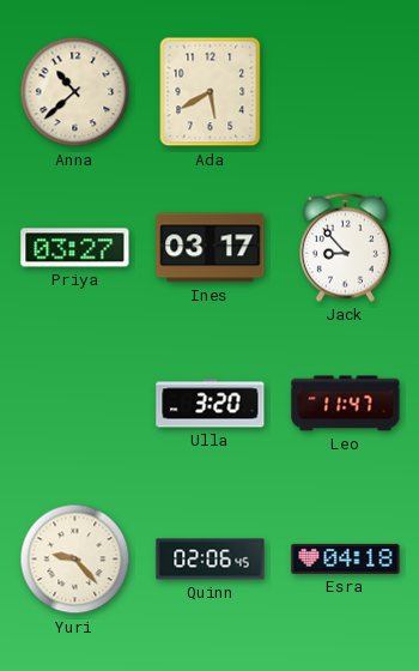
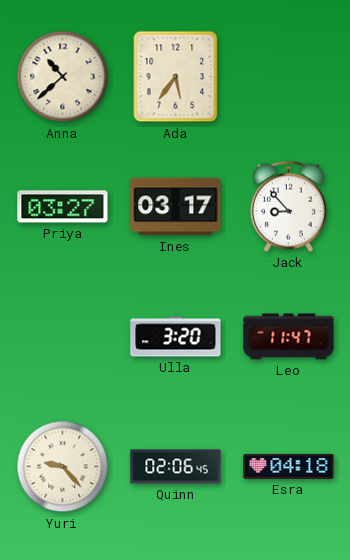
Ada: 5:40 -> 5:36 (176, 77)
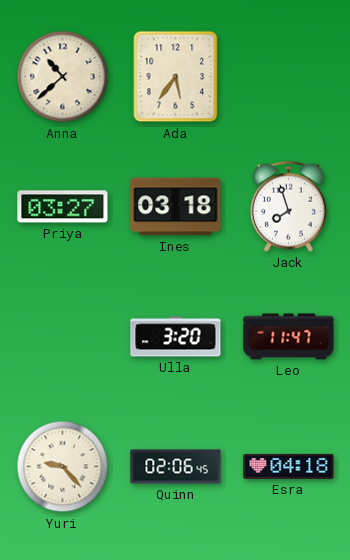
Ines: 03:17 -> 03:18 (176, 207)
Jack: 8:53 -> 7:57 (288, 206)
